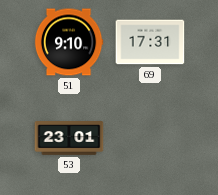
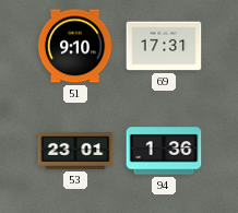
94: none -> 1:36 (164, 151)
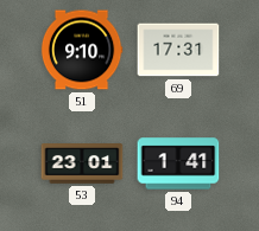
94: 1:36 -> 1:41 (178, 163)
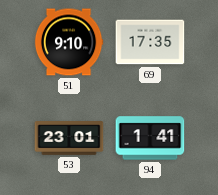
69: 17:31 -> 17:35 (150, 42)
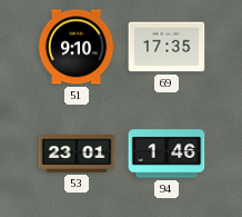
94: 1:41 -> 1:46 (167, 154)
